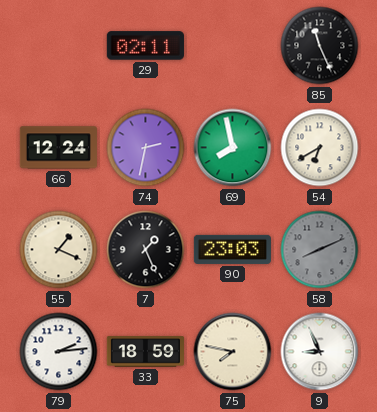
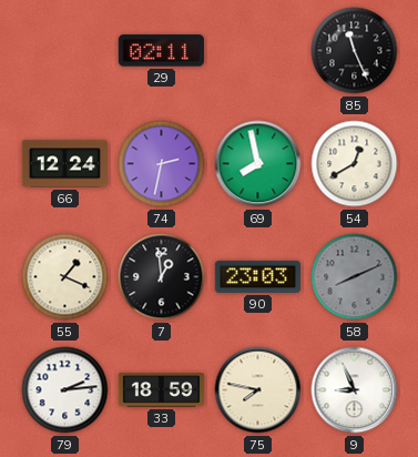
54: 6:40 -> 12:40 (355, 164)
7: 1:26 -> 12:59 (162, 277)
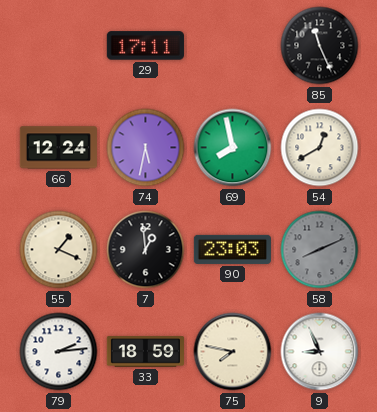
29: 02:11 -> 17:11 (145, 46)
74: 2:32 -> 5:32 (146, 148)
